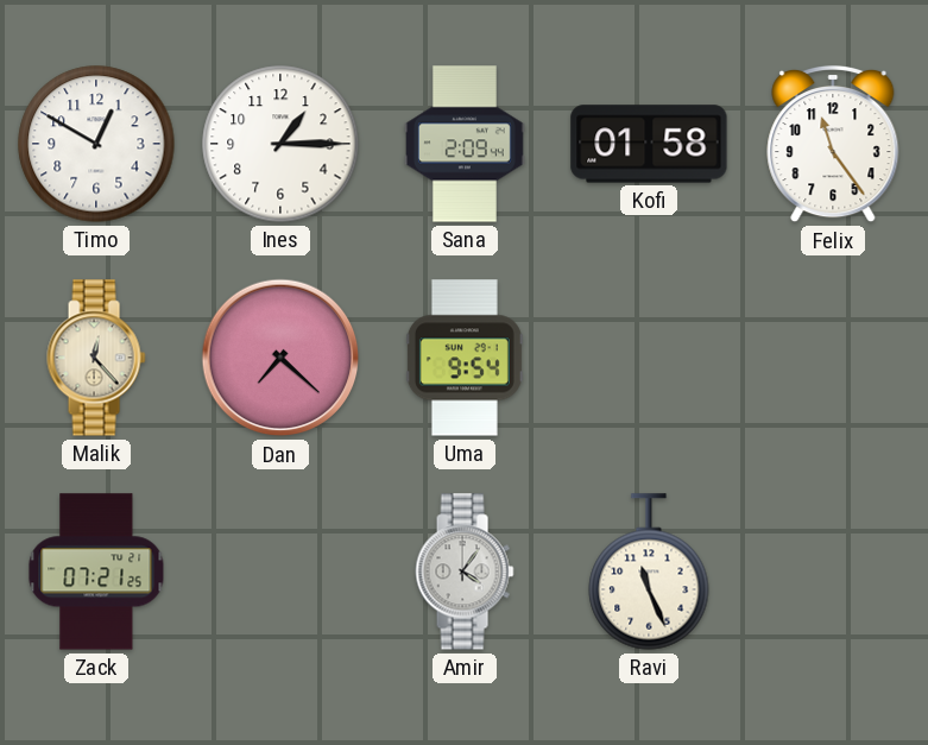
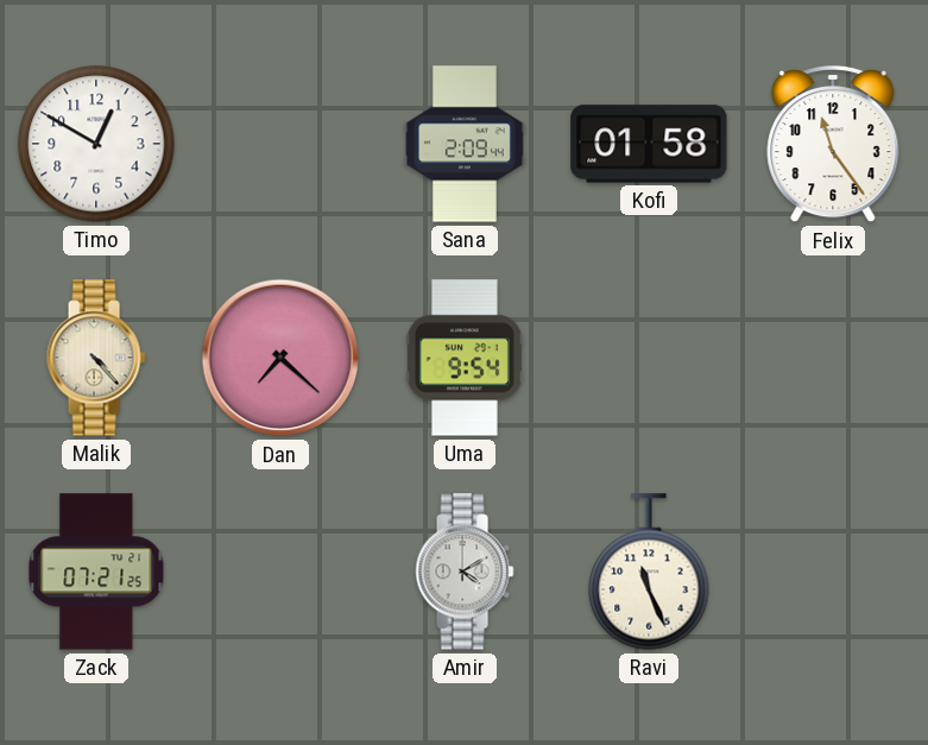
Ines: 1:15 -> none (280, 144)
Malik: 12:23 -> 4:23 (96, 358)
Amir: 4:06 -> 4:10 (465, 572)
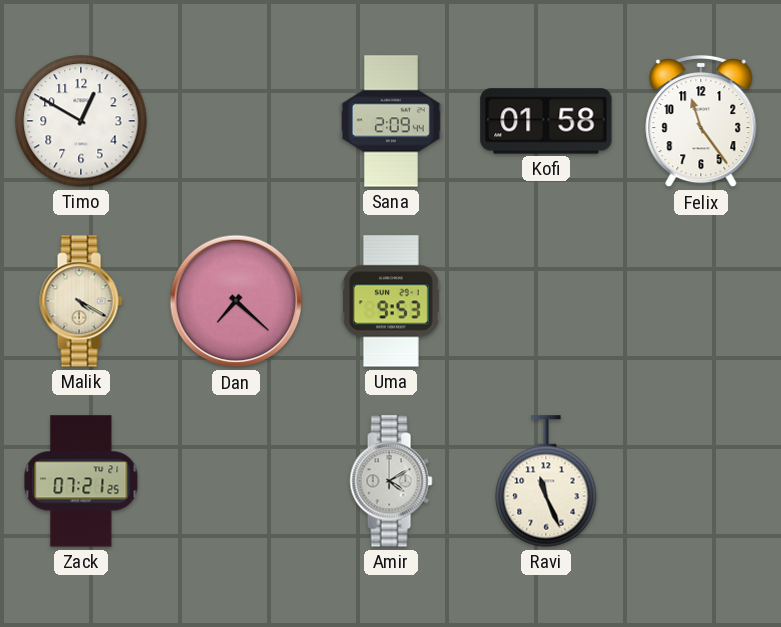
Malik: 4:23 -> 4:20 (81, 301)
Uma: 9:54 -> 9:53 (391, 301)
